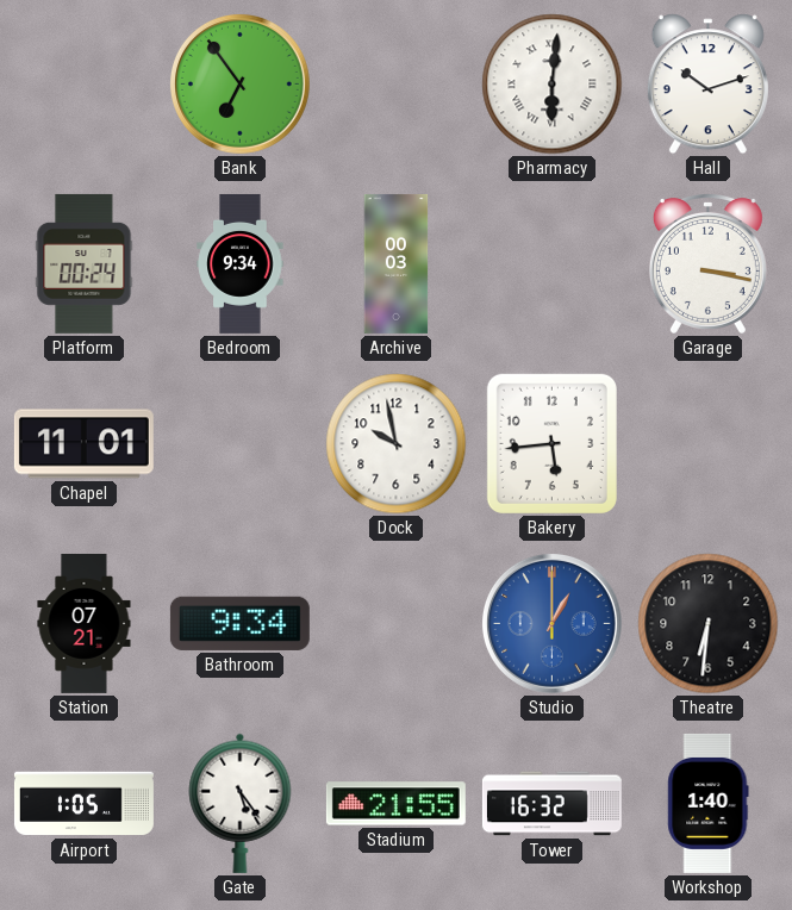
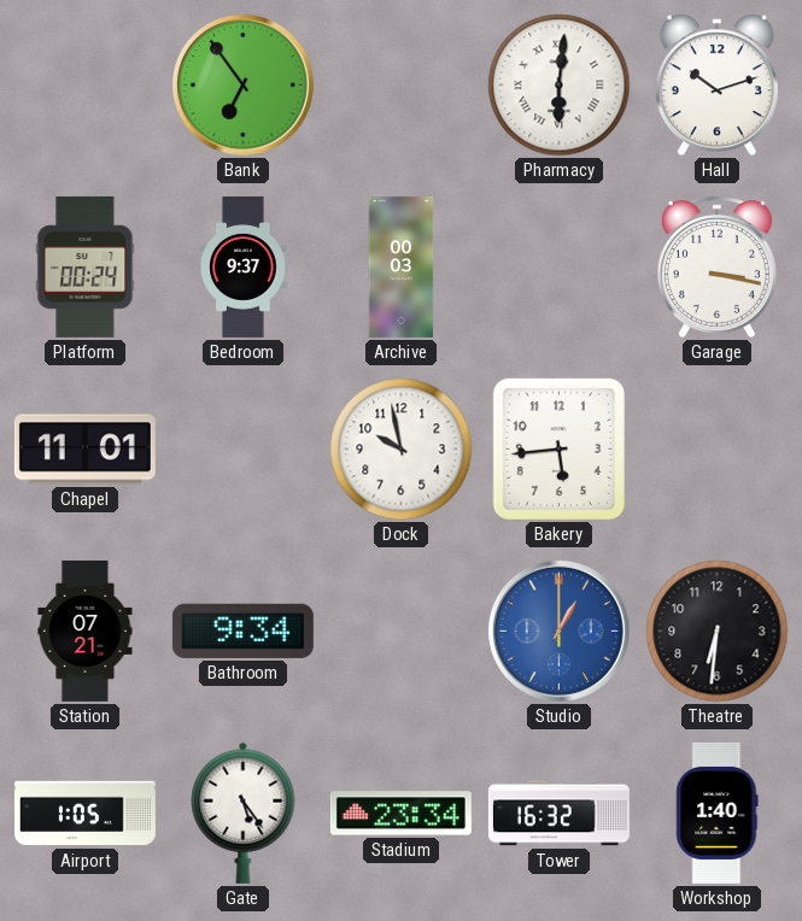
Bedroom: 9:34 -> 9:37 (244, 266)
Stadium: 21:55 -> 23:34 (400, 814)
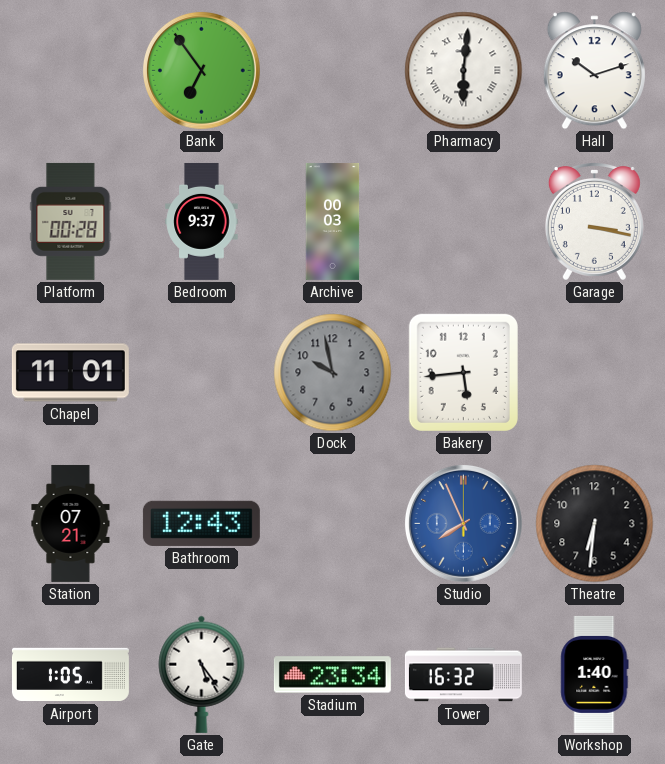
Platform: 00:24 -> 00:28 (71, 221)
Dock dial: white -> grey (333, 373)
Bathroom: 9:34 -> 12:43 (201, 523)
Studio: 1:00 -> 7:56 (463, 523)
